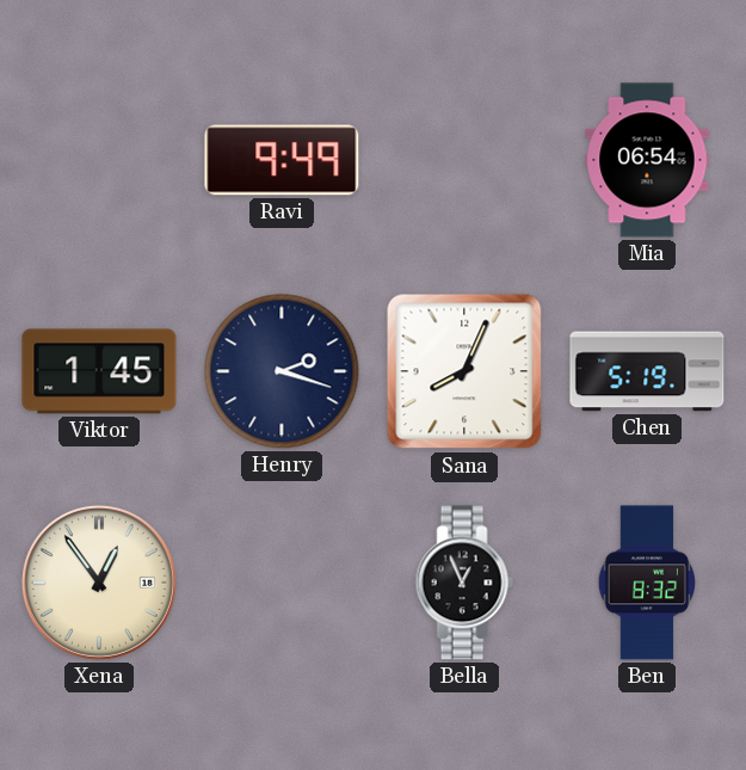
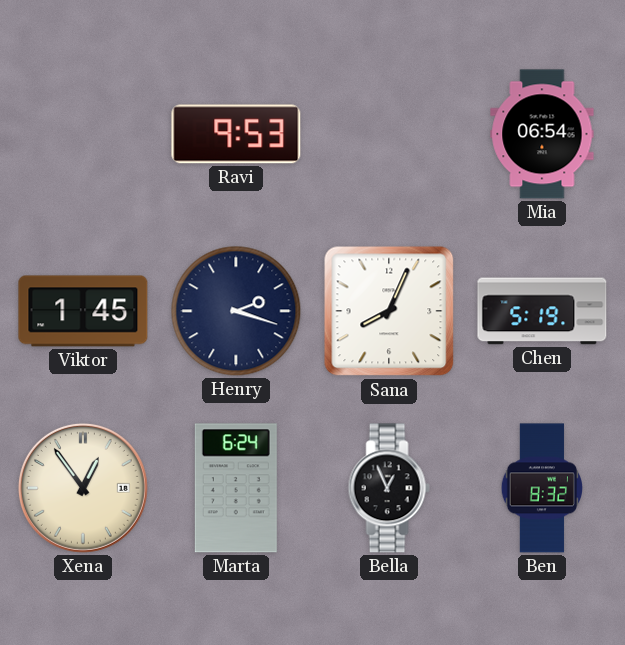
Ravi: 9:49 -> 9:53 (236, 134)
Marta: none -> 6:24 (236, 488)
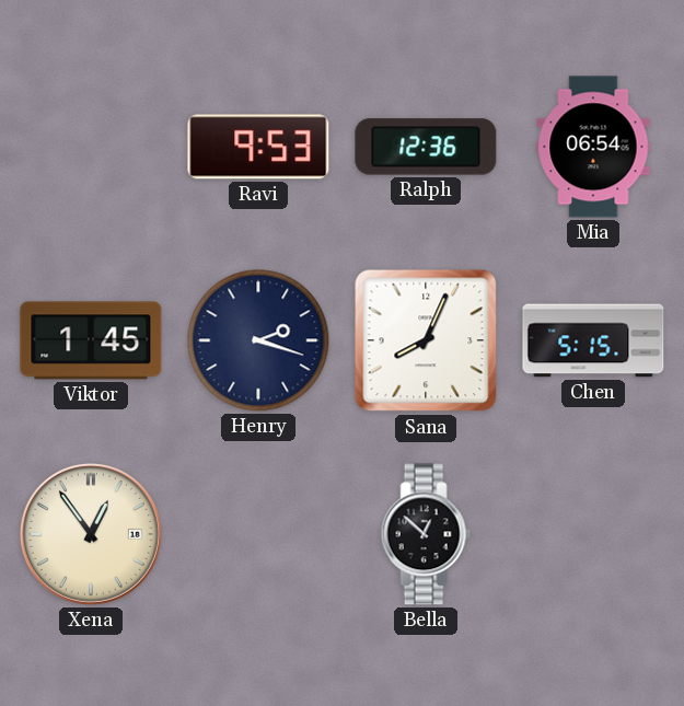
Ralph: none -> 12:36 (426, 147)
Chen: 5:19 -> 5:15 (593, 340)
Marta: 6:24 -> none (236, 488)
Bella: 12:56 -> 12:52 (426, 534)
Ben: 8:32 -> none (542, 488)
